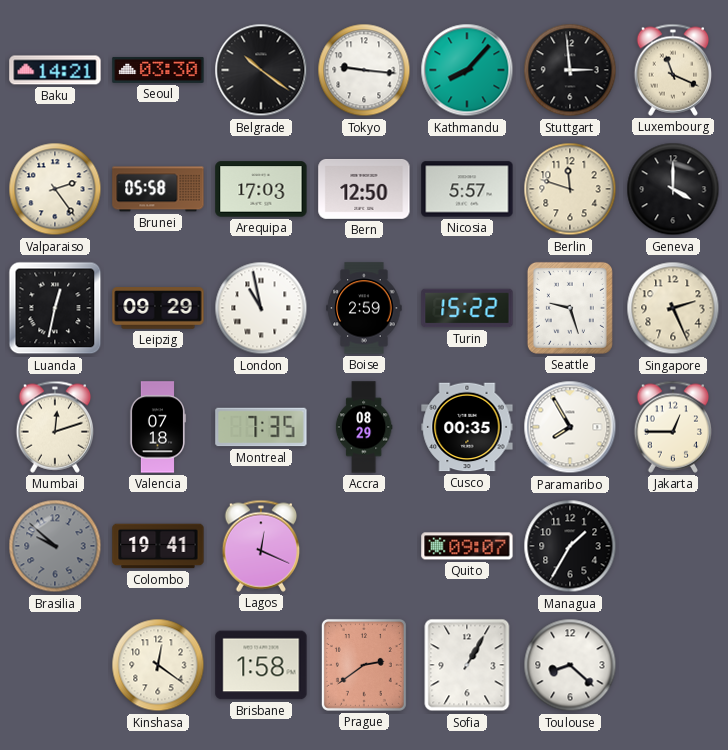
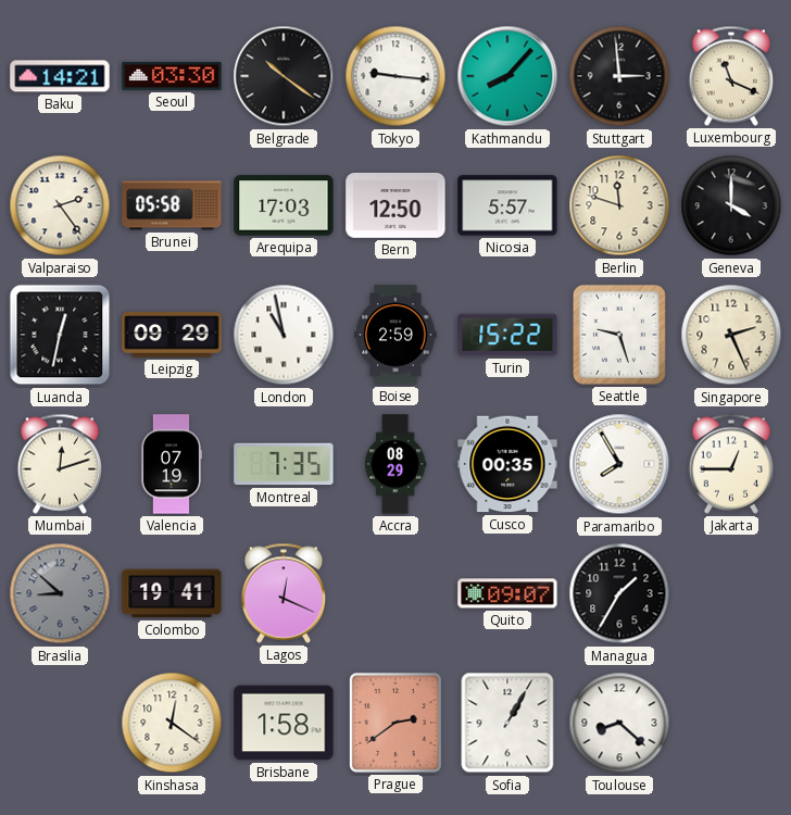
Valencia: 07:18 -> 07:19 (172, 464)
Brasilia: 9:52 -> 8:52 (60, 593)
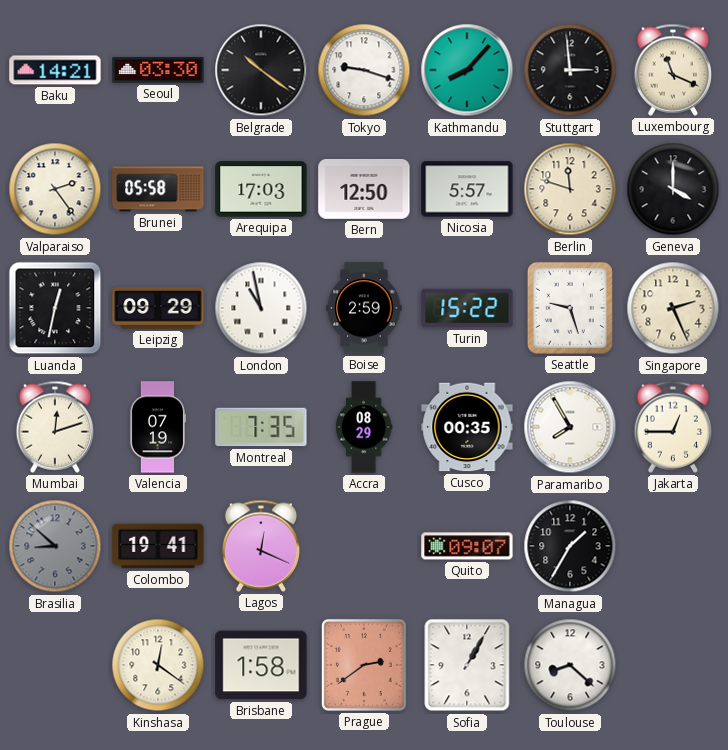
Tokyo: 9:16 -> 9:18 (364, 70)
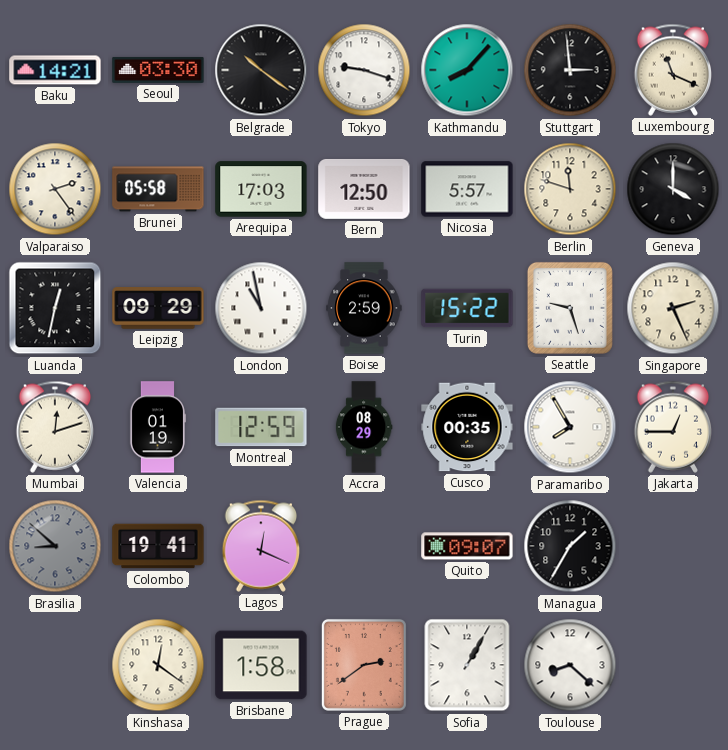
Valencia: 07:19 -> 01:19 (158, 427)
Montreal: 7:35 -> 12:59 (261, 427)
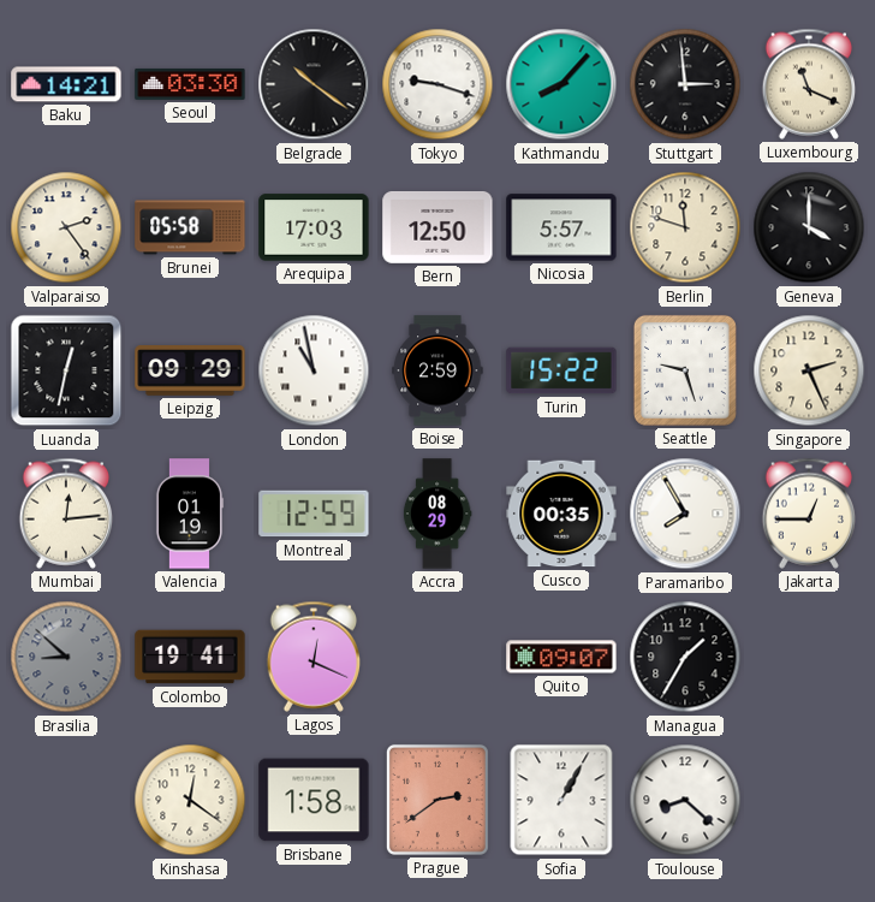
Mumbai: 12:12 -> 12:14 (66, 514)
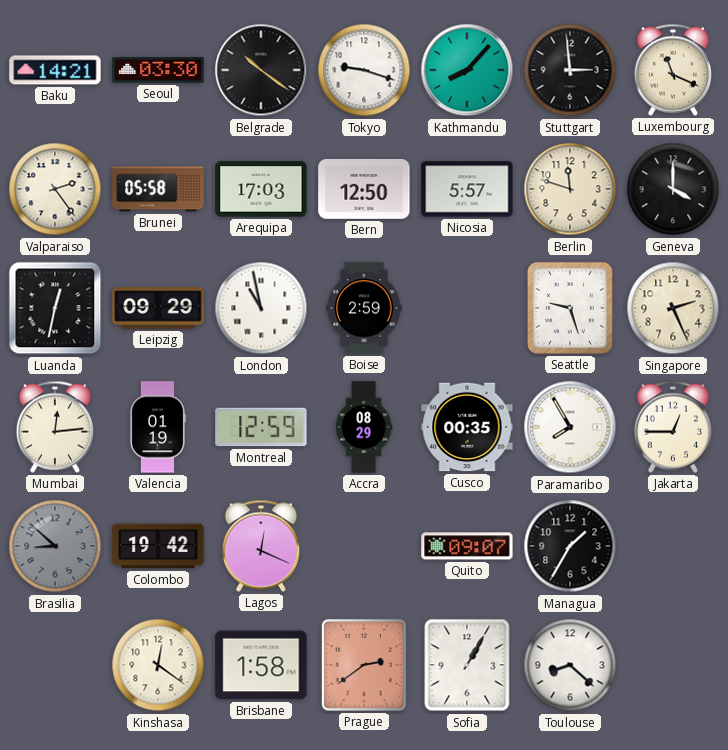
Turin: 15:22 -> none (561, 370)
Colombo: 19:41 -> 19:42 (158, 546)
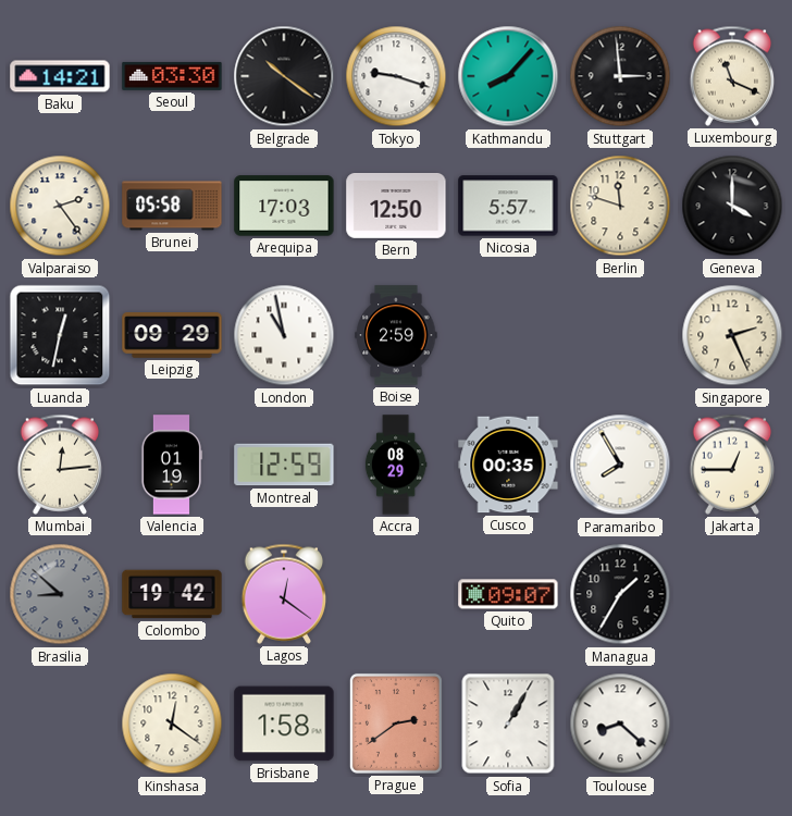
Seattle: 9:27 -> none (570, 308)
Lagos: 12:19 -> 12:21 (284, 594)
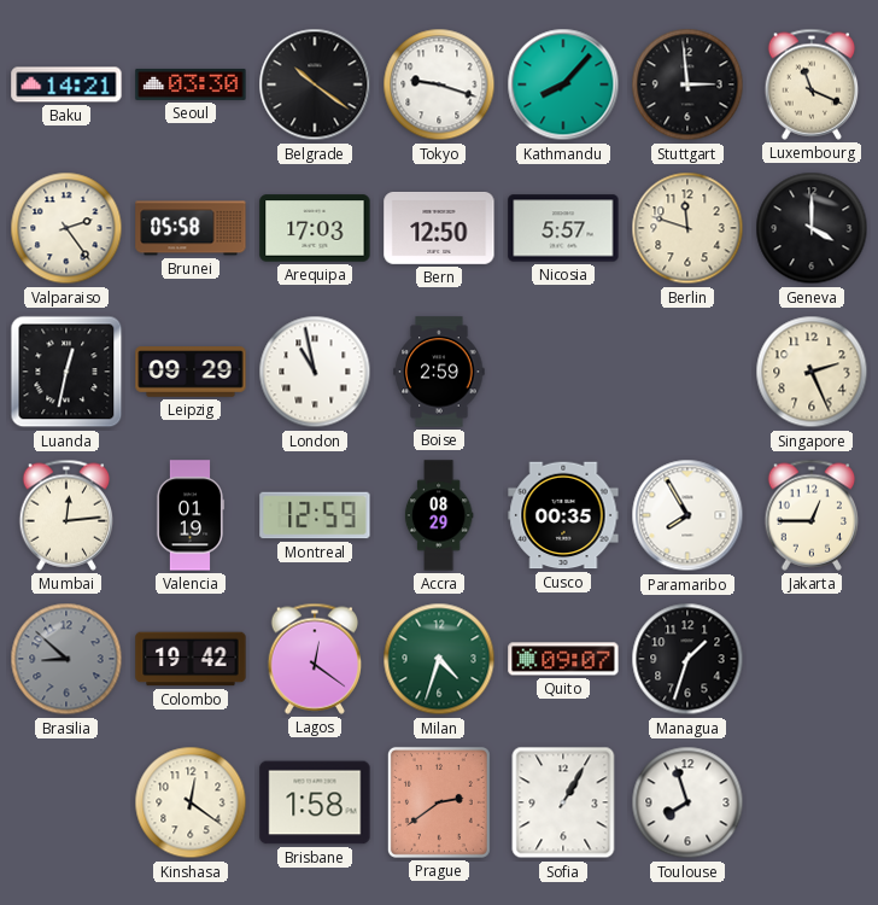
Milan: none -> 4:33 (439, 659)
Managua: 1:35 -> 1:33 (687, 659)
Toulouse: 8:22 -> 7:57 (687, 802)
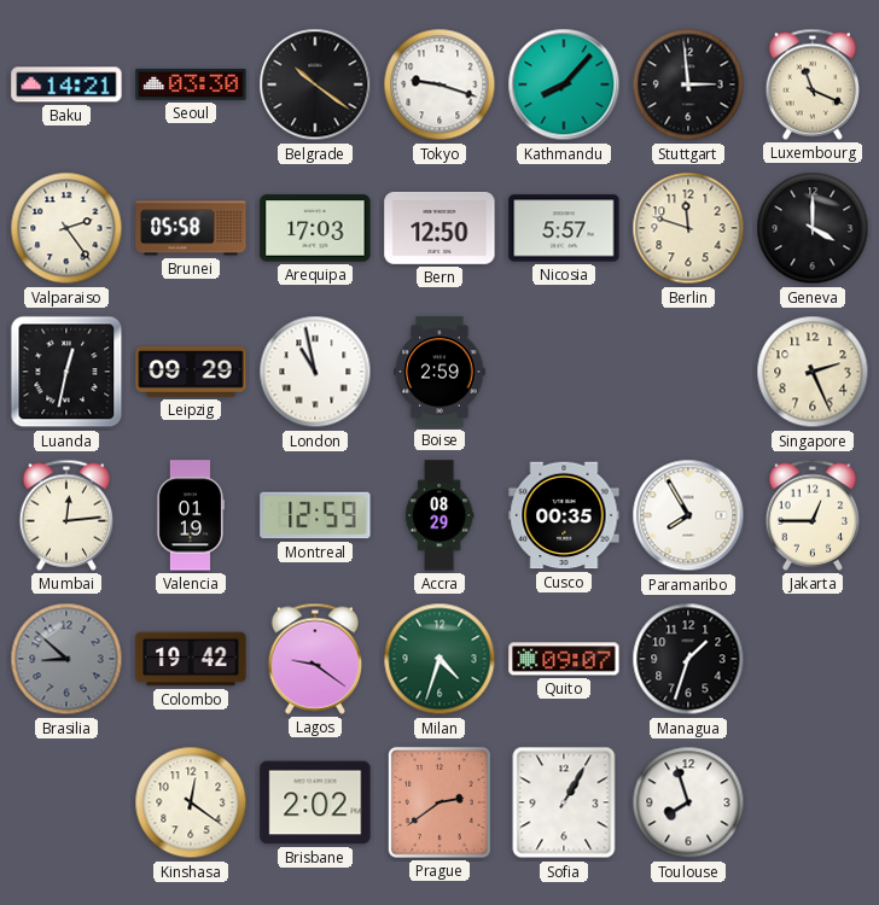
Lagos: 12:21 -> 9:21 (315, 659)
Brisbane: 1:58 -> 2:02 (315, 802)
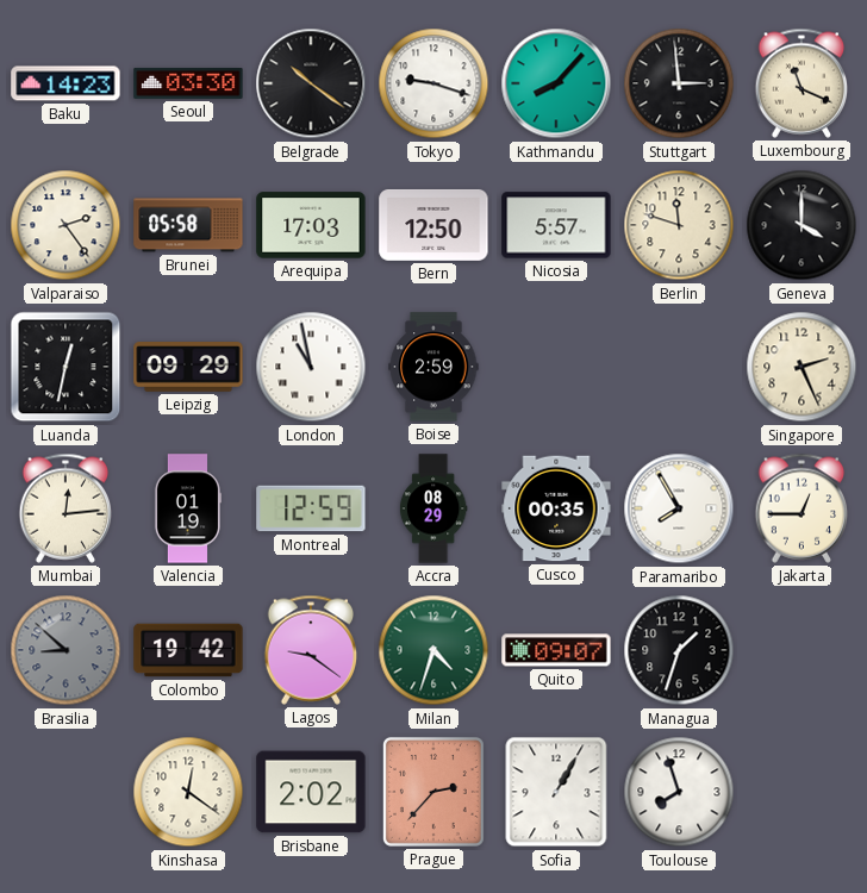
Baku: 14:21 -> 14:23 (66, 83)
Prague: 2:39 -> 2:37 (433, 792)
